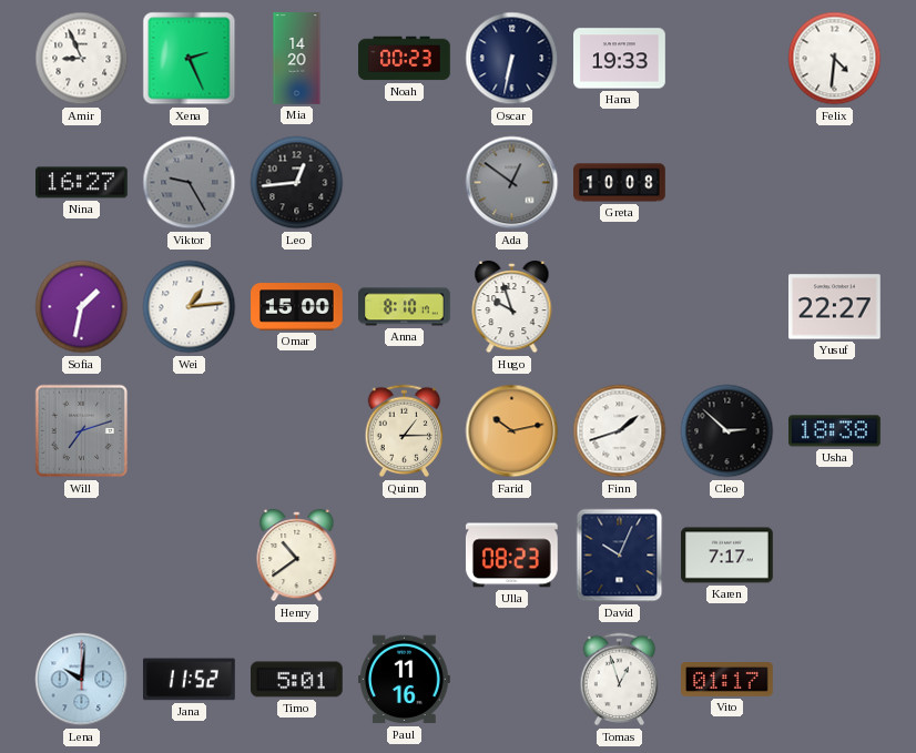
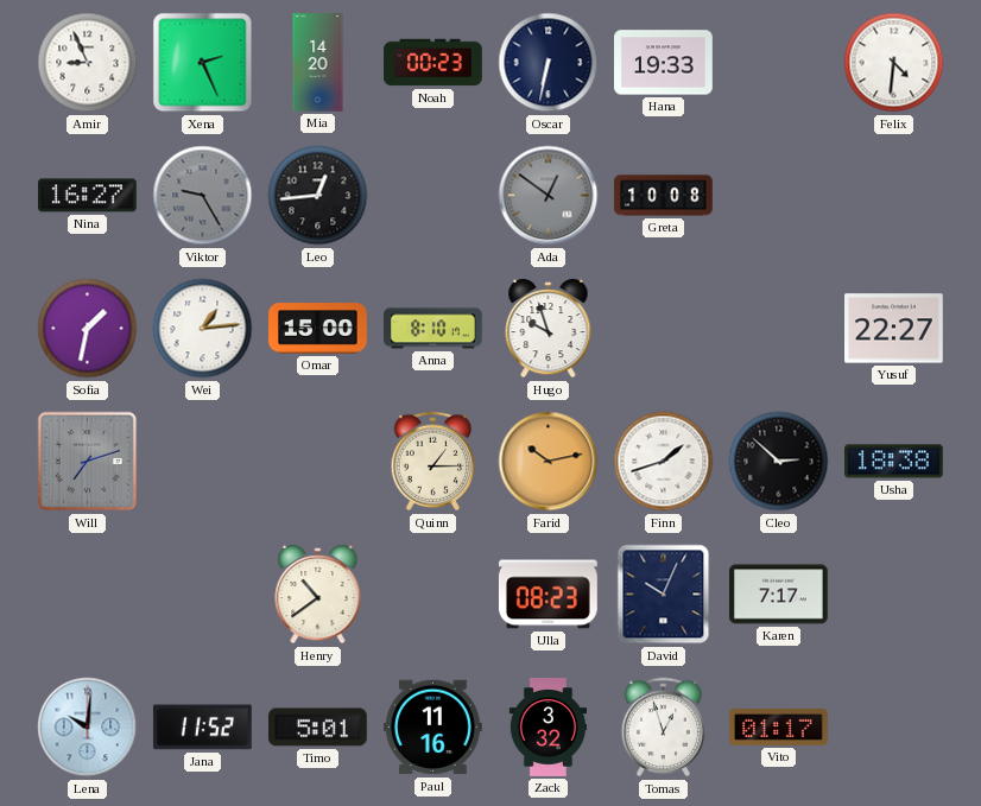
Zack: none -> 3:32 (548, 728)
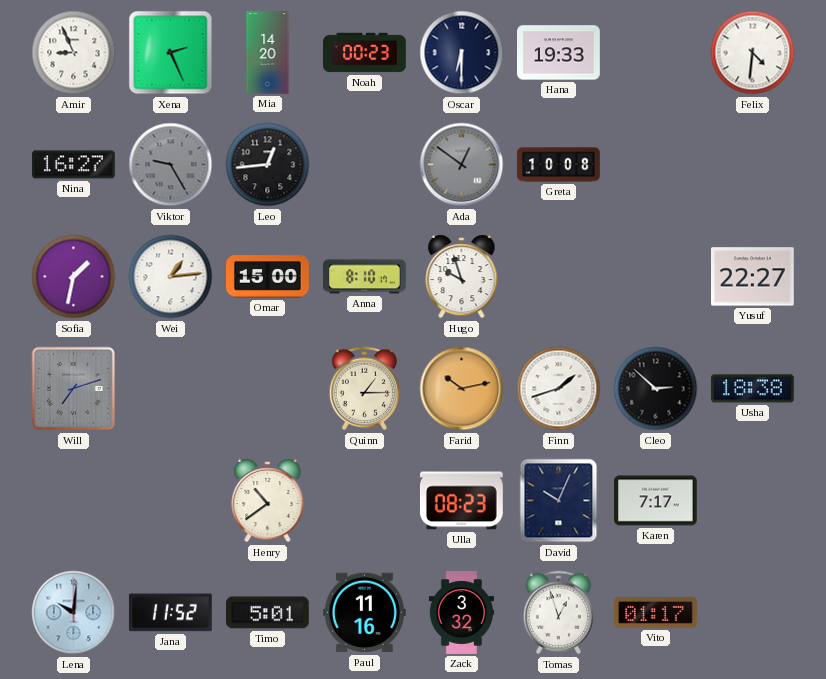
Oscar: 6:32 -> 6:30 (462, 53)
